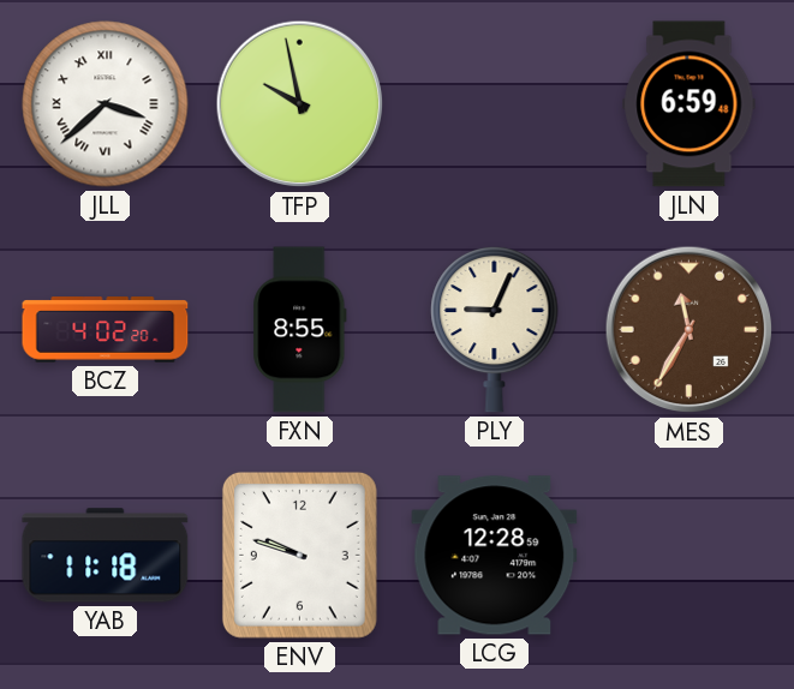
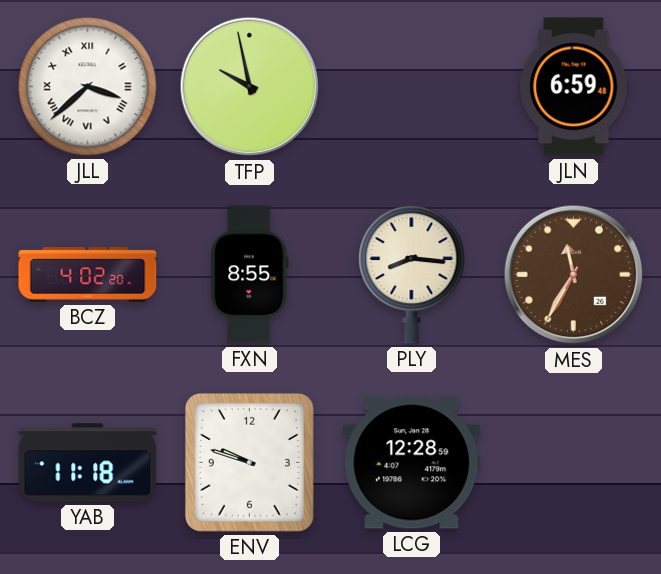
PLY: 9:04 -> 8:16 (412, 274)
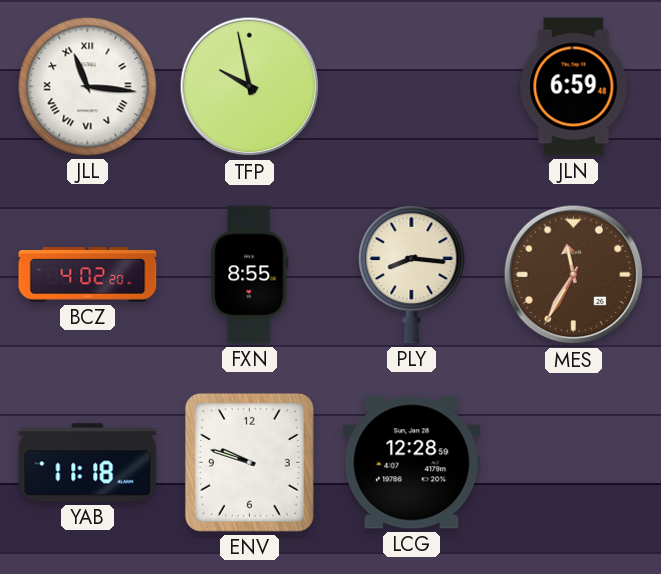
JLL: 3:38 -> 11:16 (88, 87)
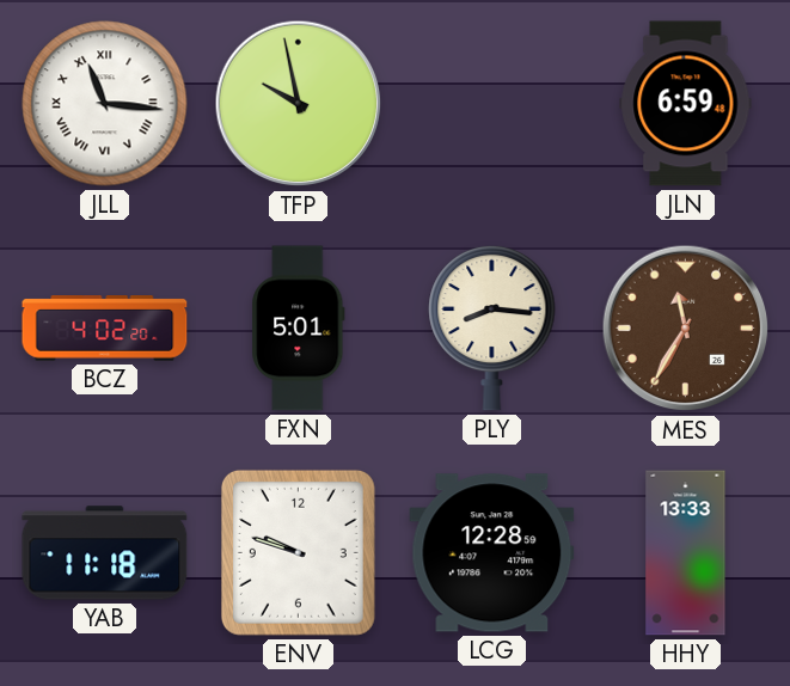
FXN: 8:55 -> 5:01 (299, 329)
HHY: none -> 13:33 (686, 553)
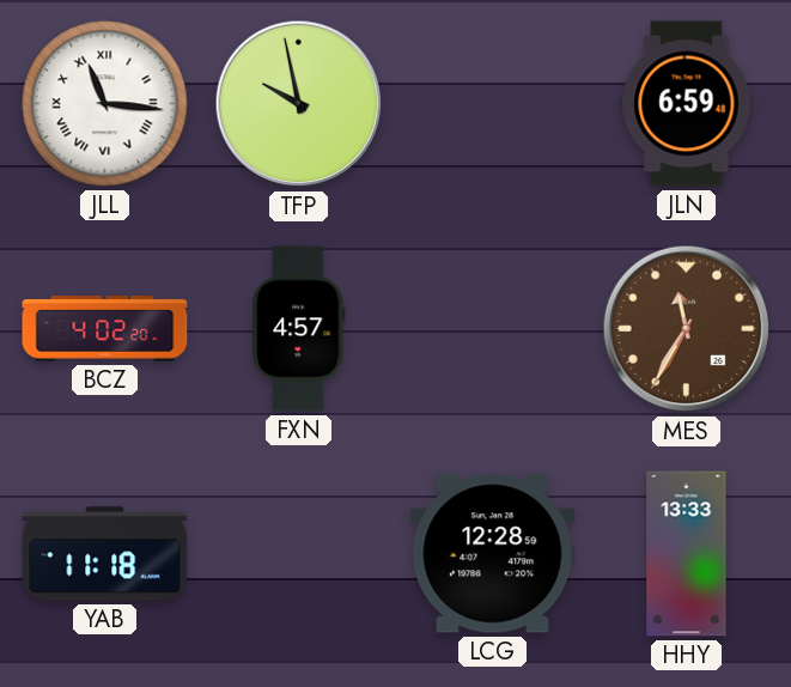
FXN: 5:01 -> 4:57 (299, 329)
PLY: 8:16 -> none (492, 327)
ENV: 9:48 -> none (298, 552)
